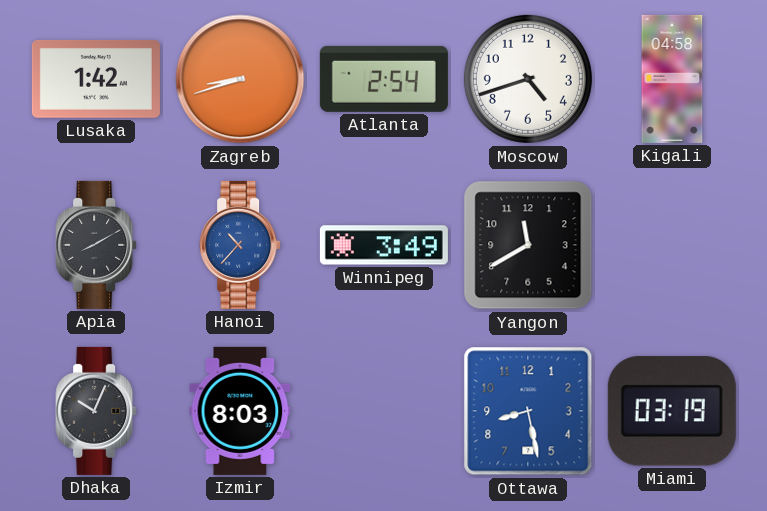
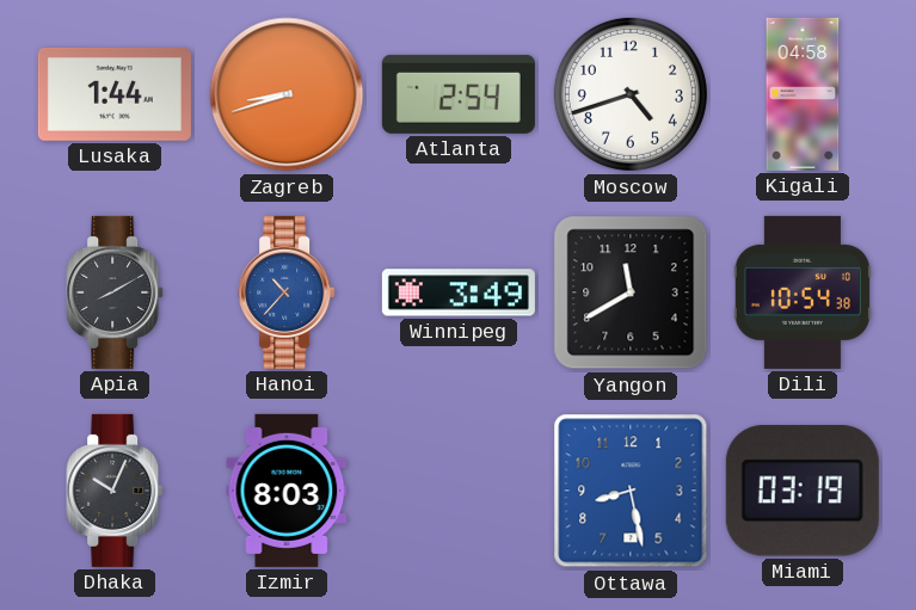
Lusaka: 1:42 -> 1:44 (115, 94)
Dili: none -> 10:54 (803, 292)
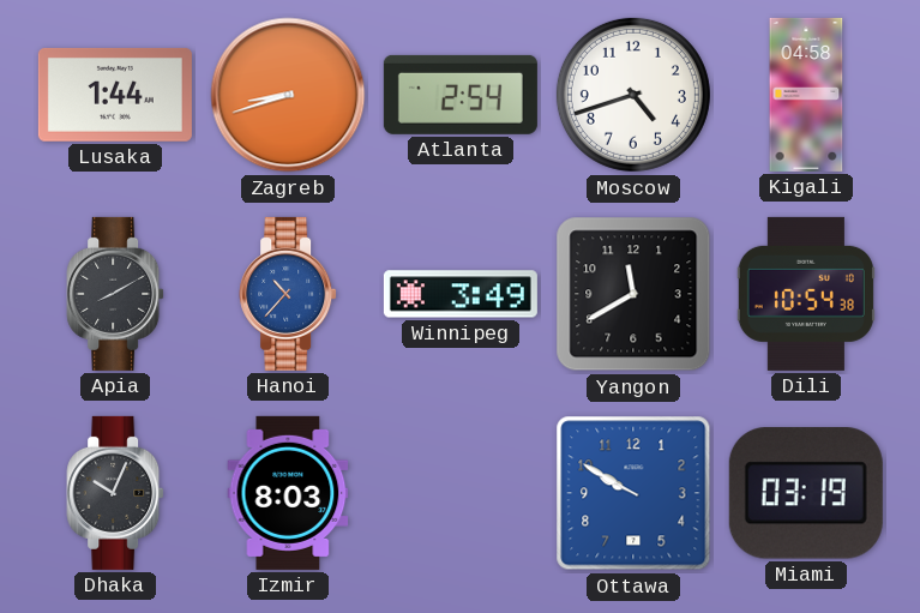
Ottawa: 8:28 -> 9:50 (633, 493)
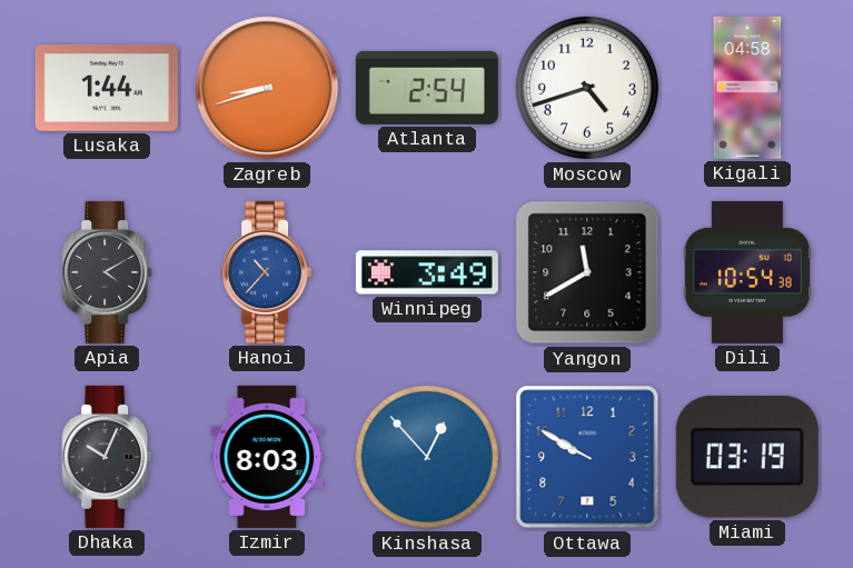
Apia: 8:10 -> 4:10 (107, 272)
Kinshasa: none -> 12:53 (427, 457)
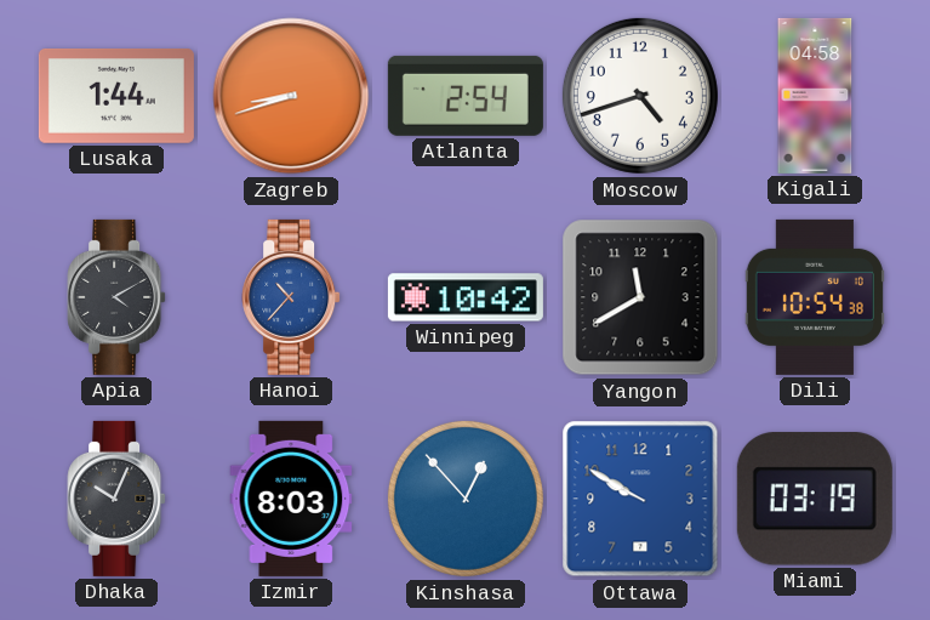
Winnipeg: 3:49 -> 10:42 (466, 297)
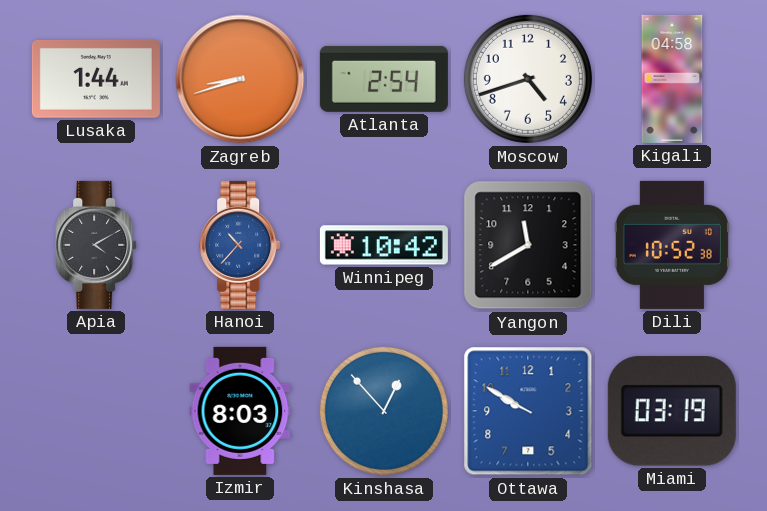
Dili: 10:54 -> 10:52 (672, 245)
Dhaka: 10:04 -> none (116, 499)
